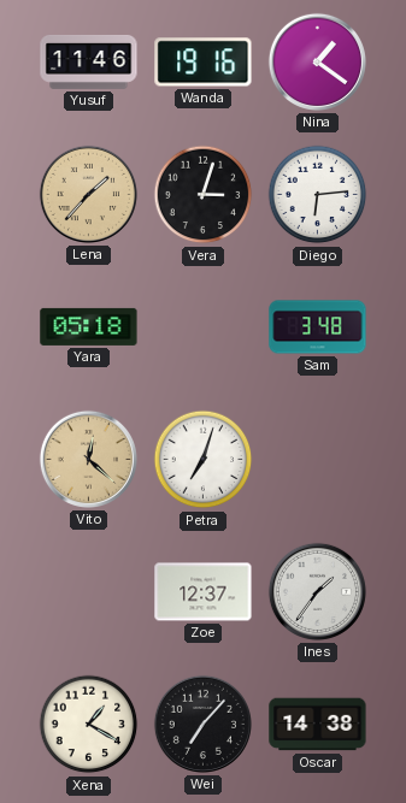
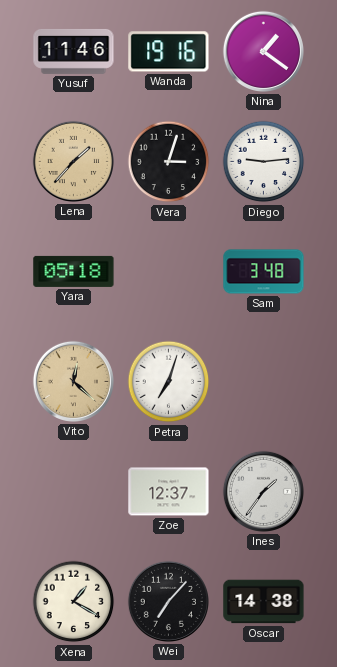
Diego: 6:14 -> 9:14 (264, 162)
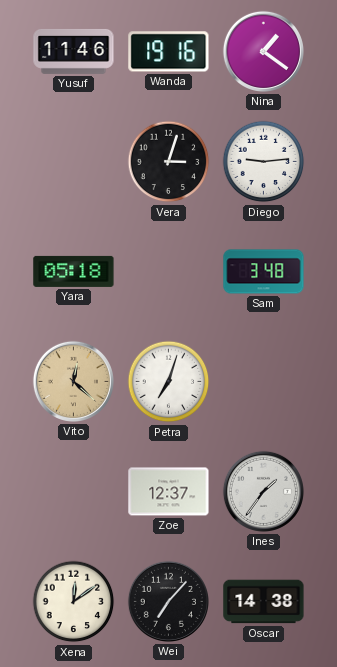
Lena: 1:37 -> none (73, 161)
Xena: 1:20 -> 12:09 (74, 602)
